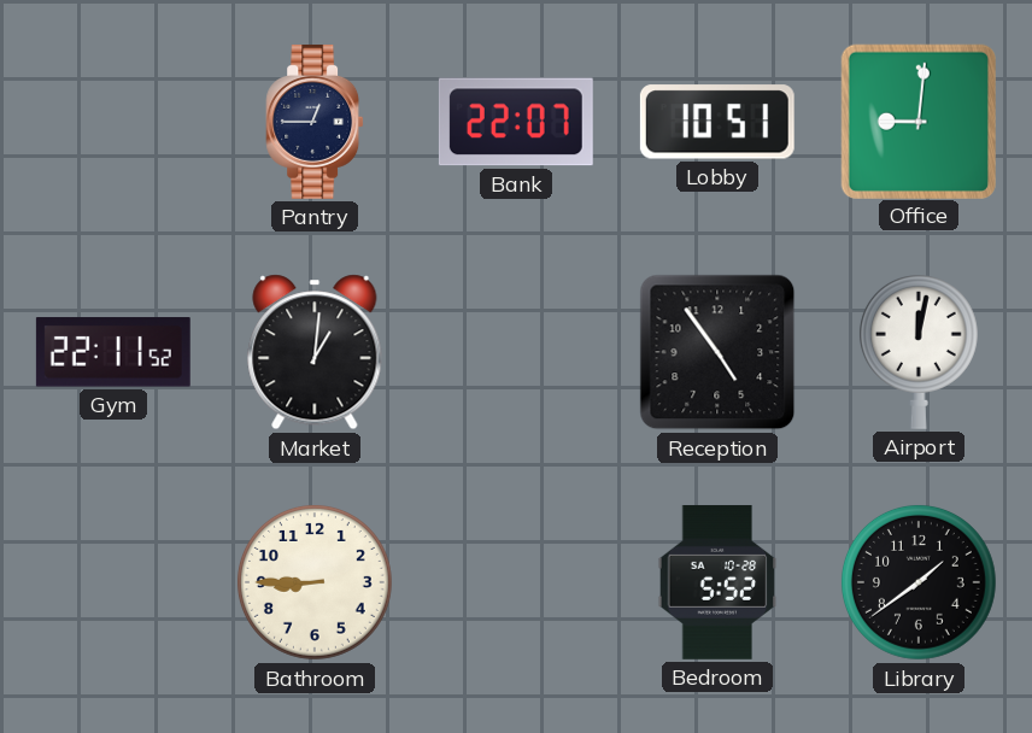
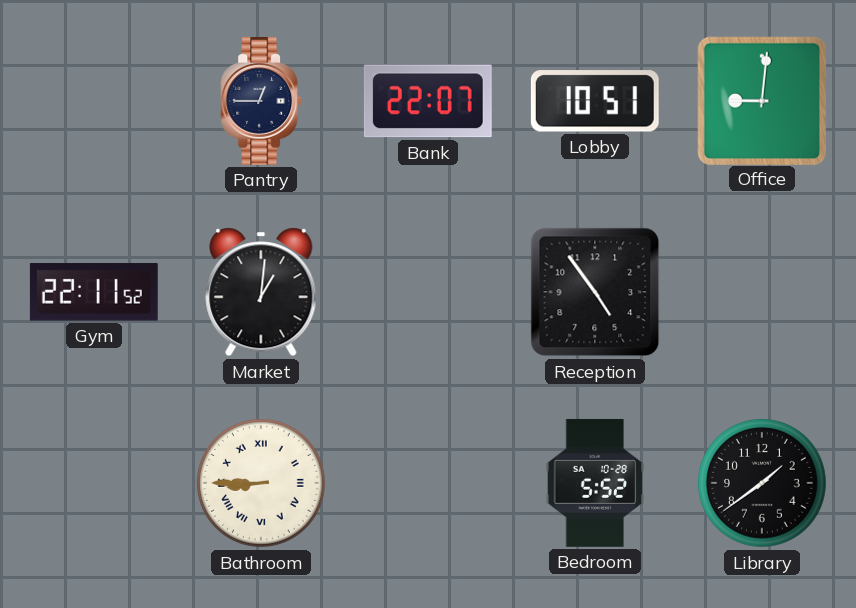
Airport: 12:02 -> none (919, 352)
Bathroom numerals: Arabic -> Roman (261, 483)
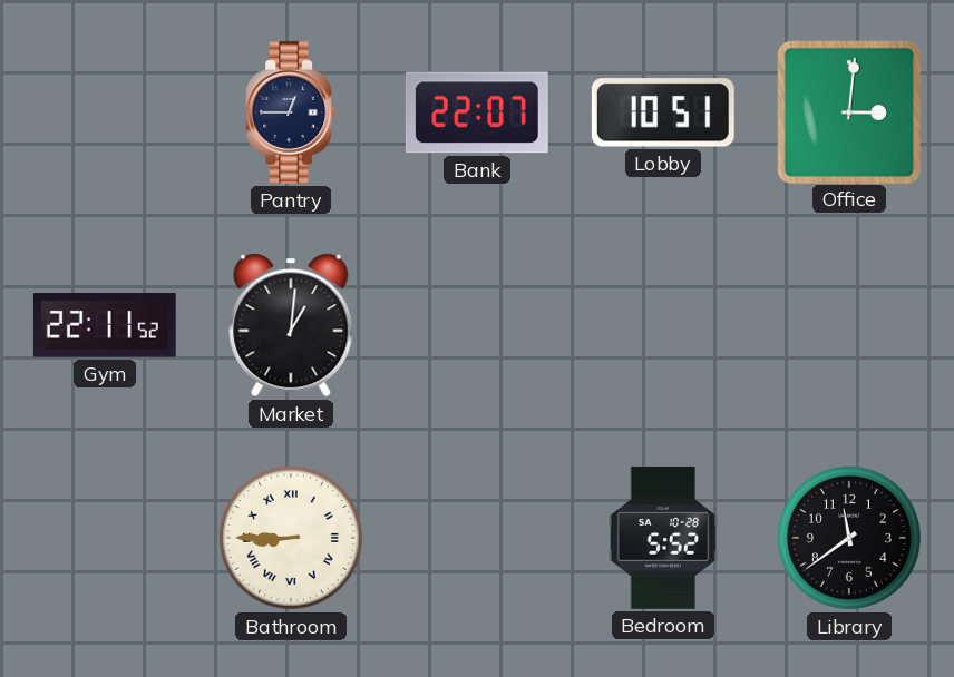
Office: 9:01 -> 3:01 (848, 111)
Reception: 4:54 -> none (595, 292)
Library: 1:39 -> 11:39 (849, 538)
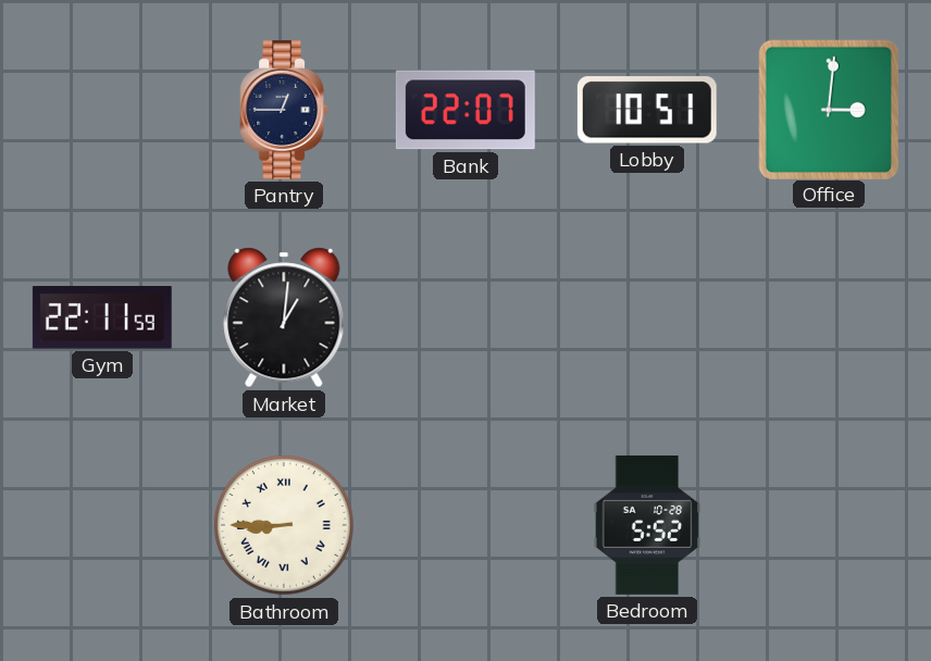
Gym: 22:11:52 -> 22:11:59 (102, 317)
Library: 11:39 -> none (849, 538)
